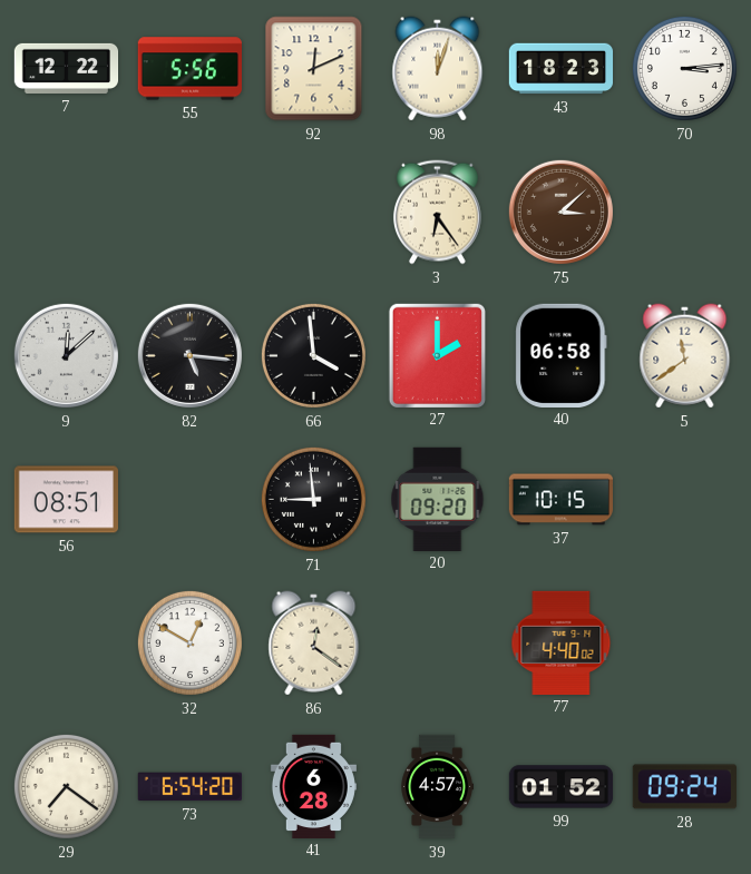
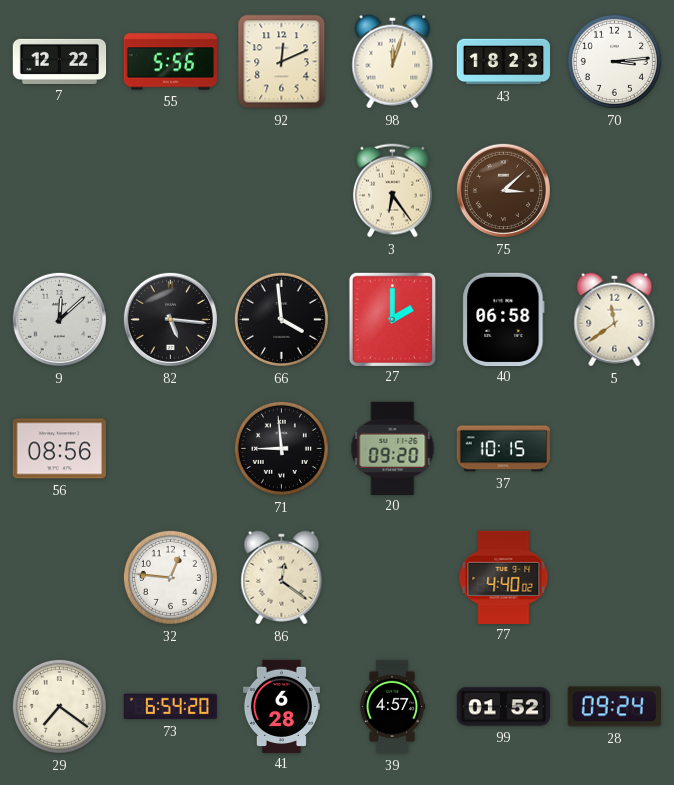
56: 08:51 -> 08:56 (59, 449)
32: 12:50 -> 12:46 (170, 577)
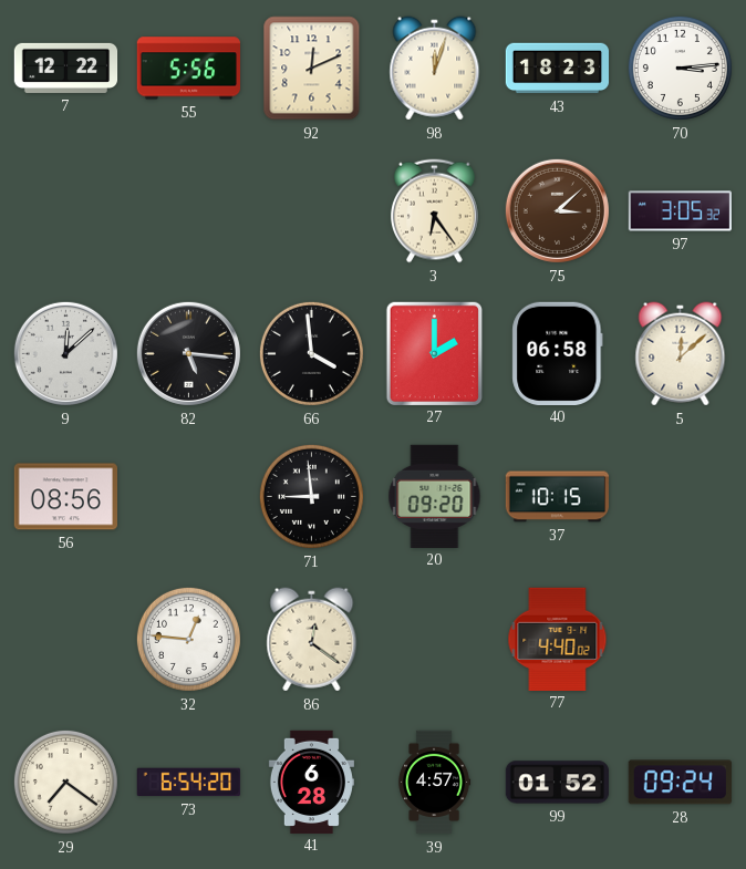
97: none -> 3:05 (680, 211)
5: 11:39 -> 12:08 (681, 354)
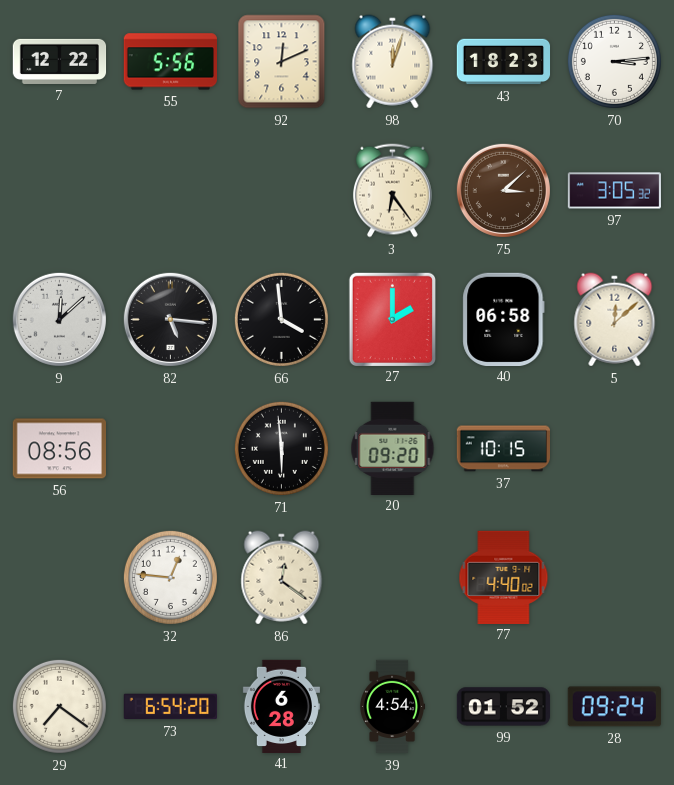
71: 8:59 -> 5:59 (281, 448)
39: 4:57 -> 4:54 (393, 707)
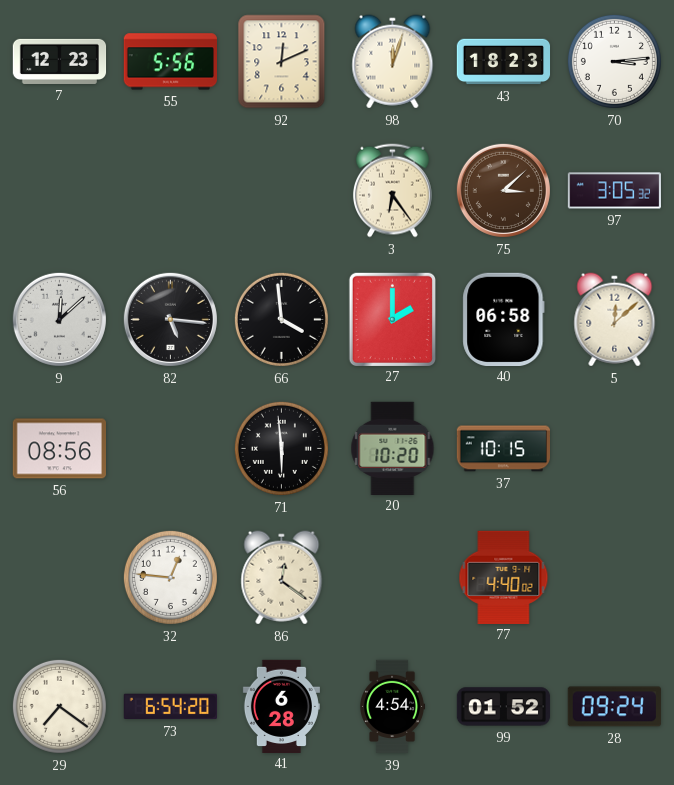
7: 12:22 -> 12:23 (60, 61)
20: 09:20 -> 10:20 (393, 448)
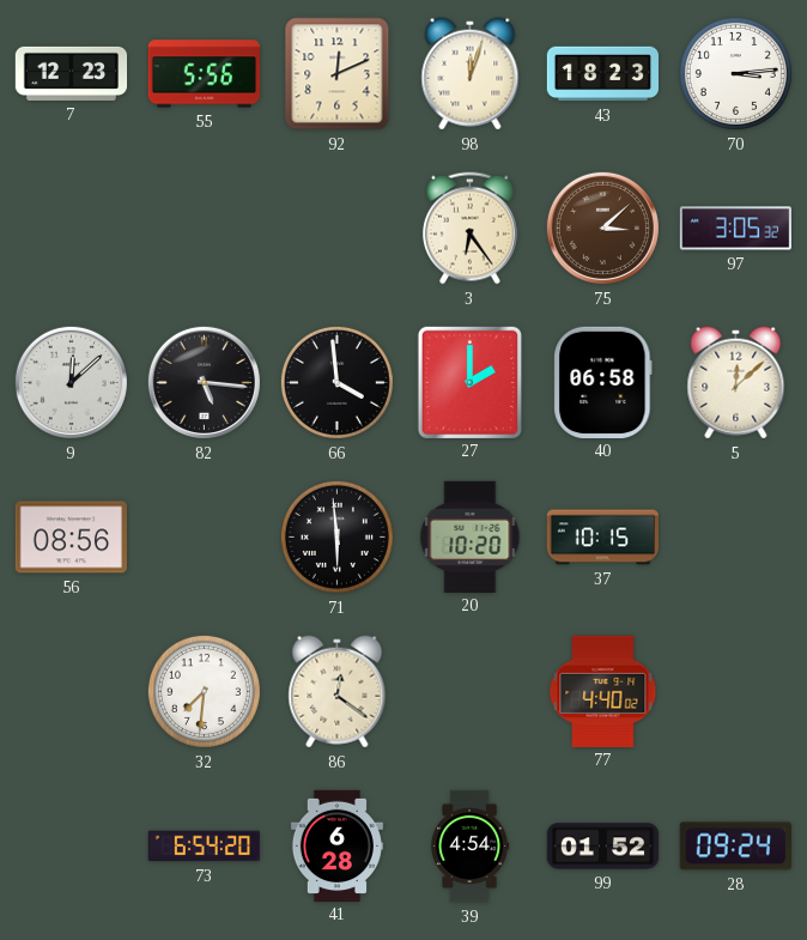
32: 12:46 -> 7:31 (204, 691)
29: 7:21 -> none (59, 706)
